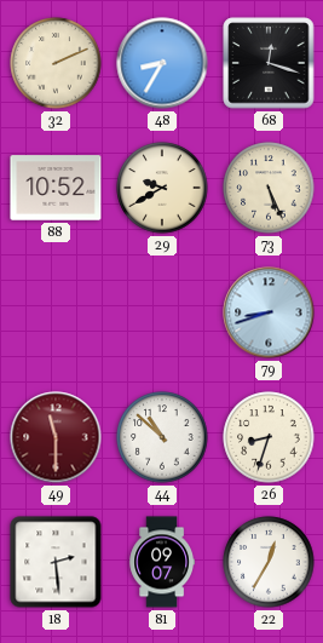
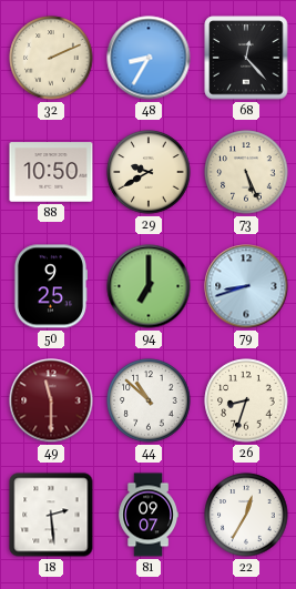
68: 12:18 -> 12:23 (246, 58)
88: 10:52 -> 10:50 (51, 172)
50: none -> 9:25 (50, 286)
94: none -> 7:00 (149, 286)
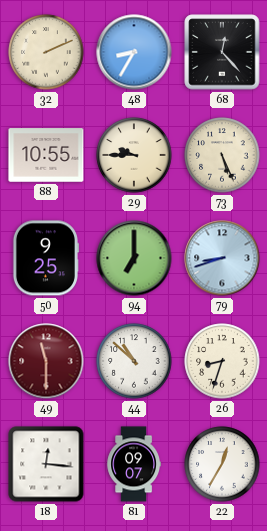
88: 10:50 -> 10:55 (46, 155)
29: 9:40 -> 9:45 (134, 155)
18: 2:29 -> 12:16 (46, 464)
